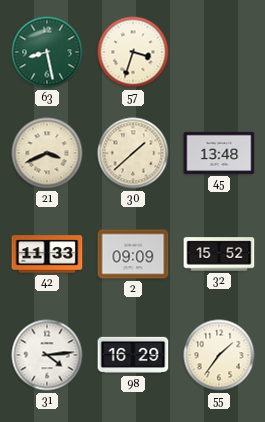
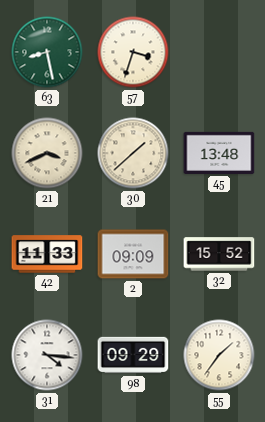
31: 4:14 -> 4:16 (47, 355)
98: 16:29 -> 09:29 (133, 355)
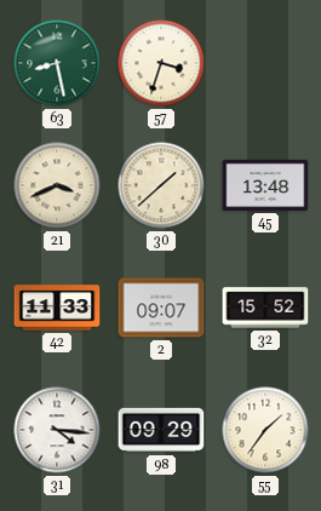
2: 09:09 -> 09:07 (161, 308)
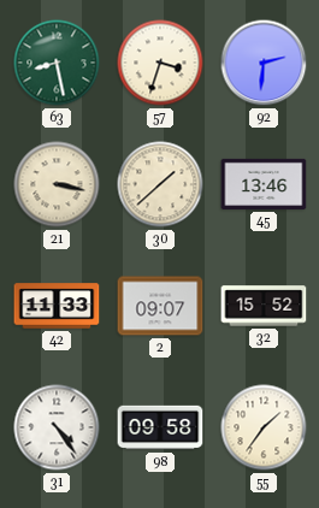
92: none -> 2:31 (264, 63)
21: 3:41 -> 3:17 (57, 184)
45: 13:48 -> 13:46 (264, 184)
31: 4:16 -> 4:24 (57, 427)
98: 09:29 -> 09:58 (160, 427)
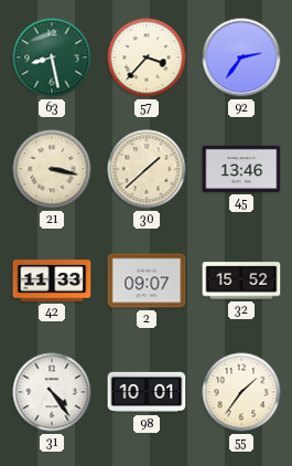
57: 3:33 -> 3:37 (147, 57)
92: 2:31 -> 2:36 (241, 57)
98: 09:58 -> 10:01 (147, 392)
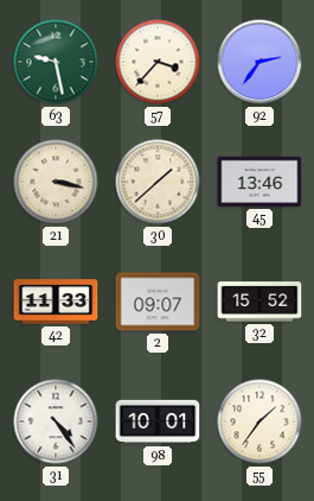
63: 8:28 -> 9:28 (56, 62)
